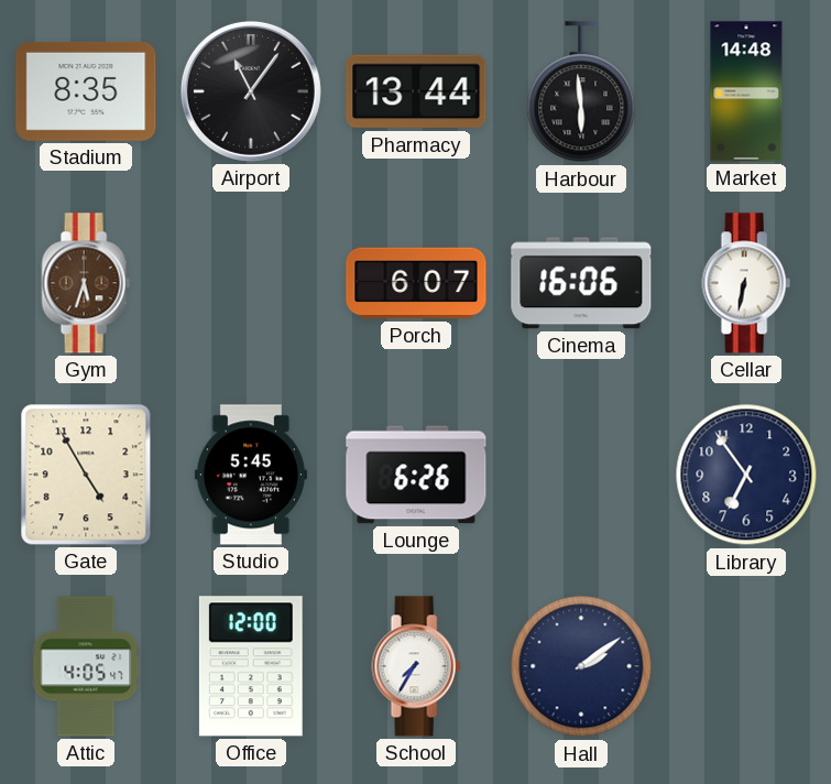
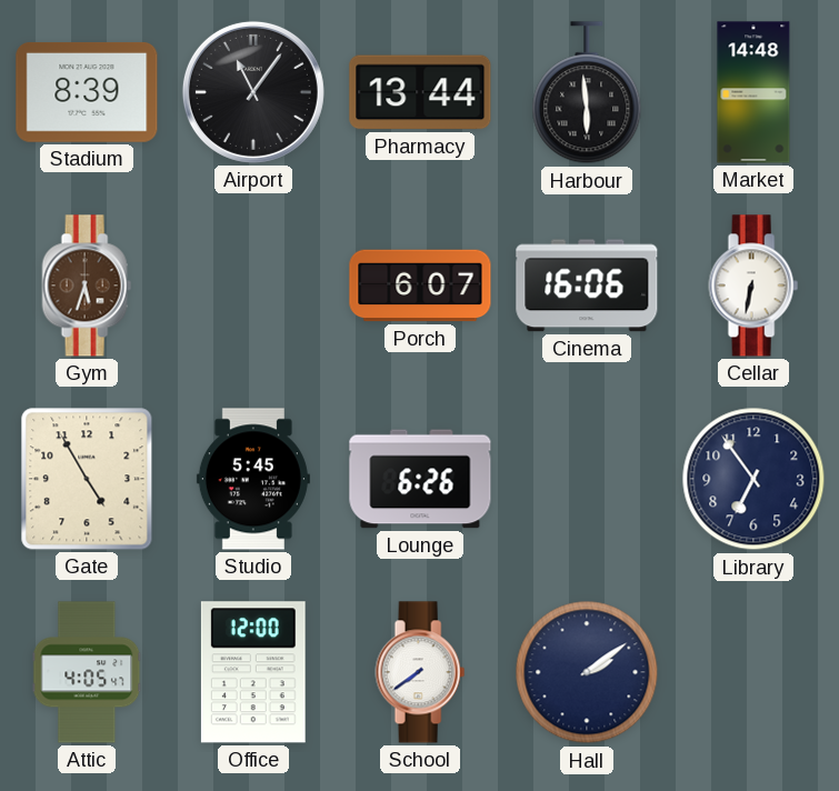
Stadium: 8:35 -> 8:39 (87, 92)
School: 7:35 -> 7:39 (420, 672)
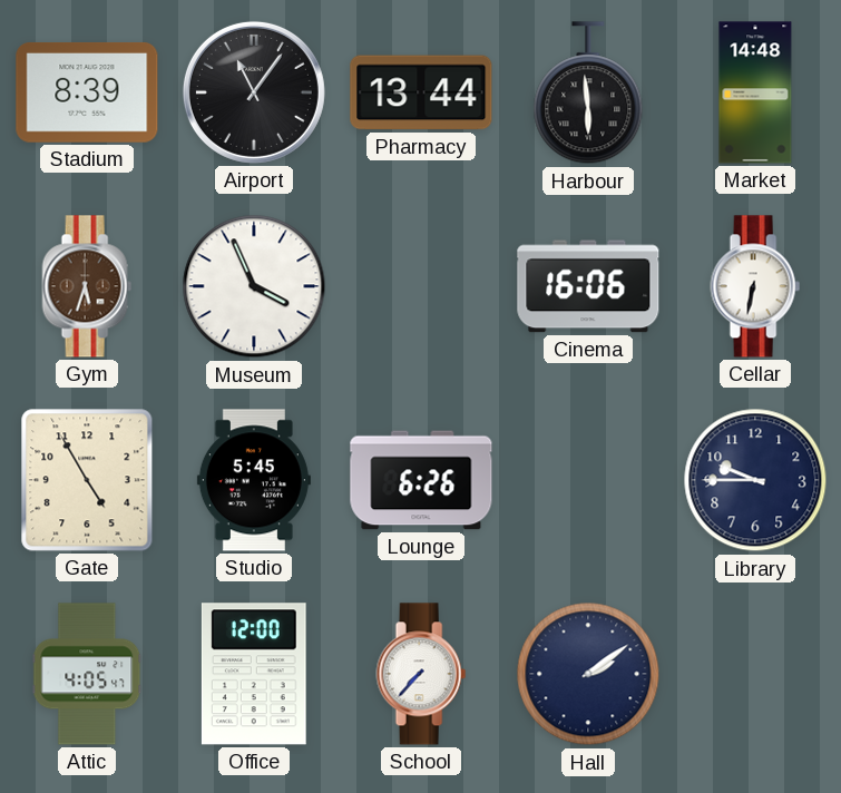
Museum: none -> 3:56 (254, 286)
Porch: 6:07 -> none (420, 286)
Library: 6:54 -> 9:45 (755, 480)
School: 7:39 -> 7:37 (421, 674)
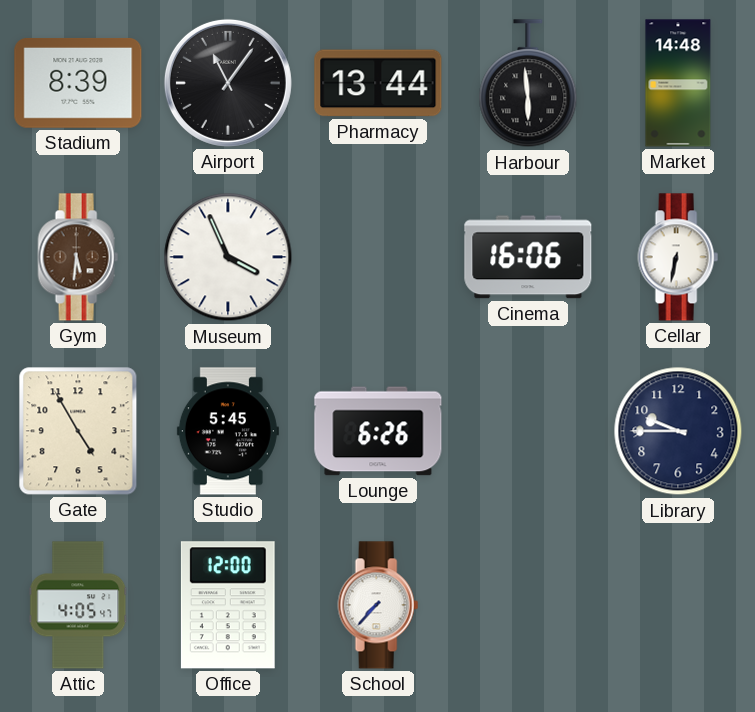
Gym: 5:33 -> 5:31 (78, 257)
Hall: 2:09 -> none (588, 674)
